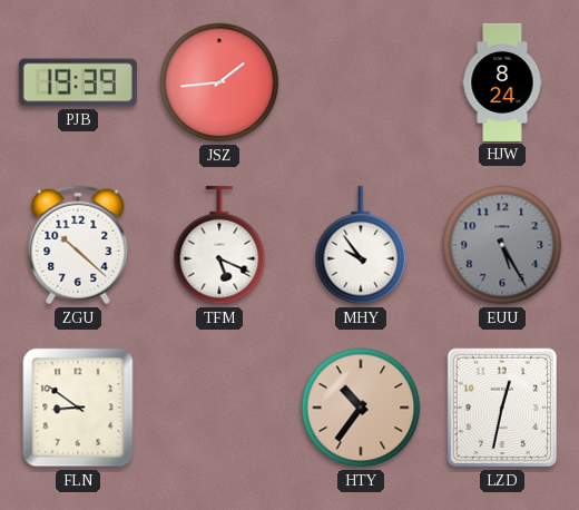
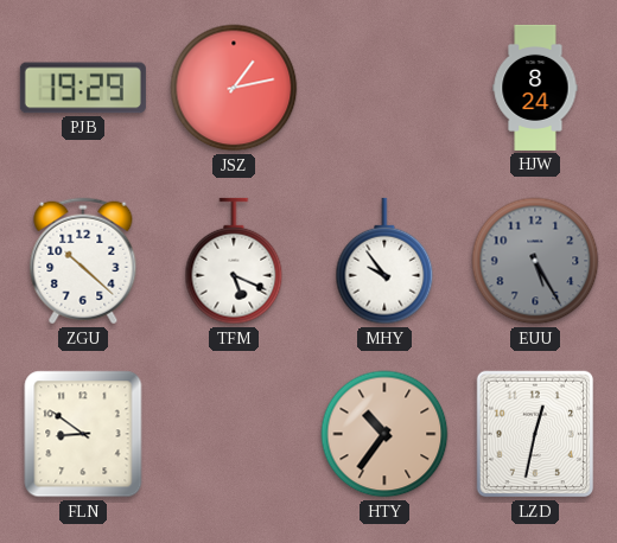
PJB: 19:39 -> 19:29 (83, 88)
JSZ: 1:44 -> 1:13 (234, 88)
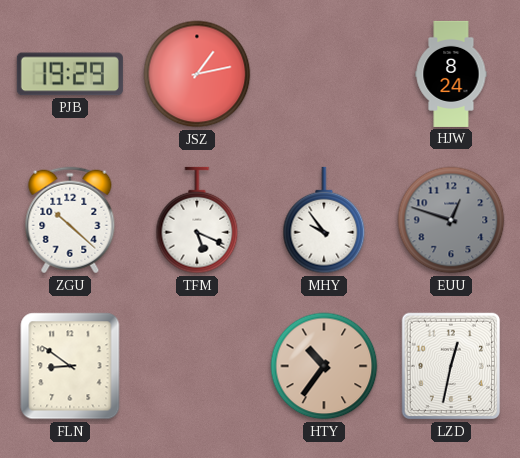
EUU: 5:25 -> 12:48 (451, 220)
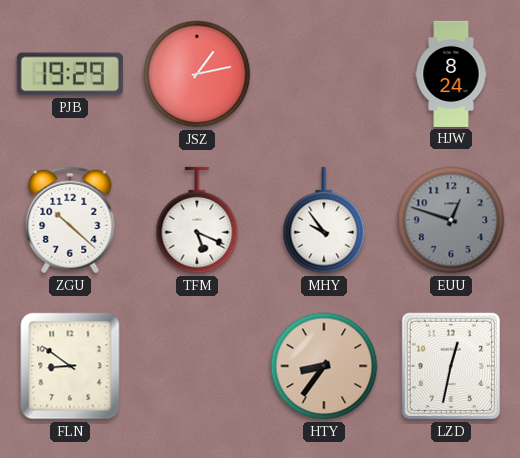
HTY: 10:36 -> 8:36 (324, 366)
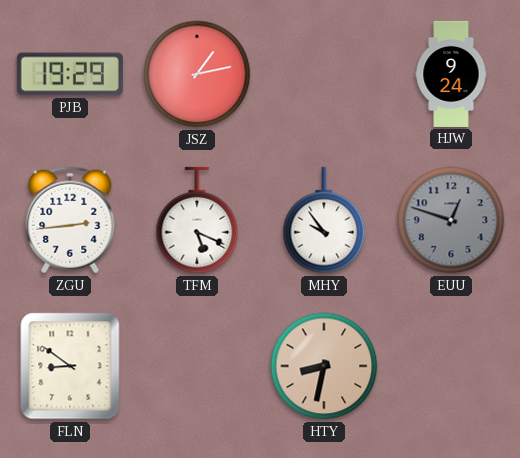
HJW: 8:24 -> 9:24 (451, 74)
ZGU: 10:22 -> 2:44 (70, 220)
HTY: 8:36 -> 8:32 (324, 366)
LZD: 12:32 -> none (451, 366)
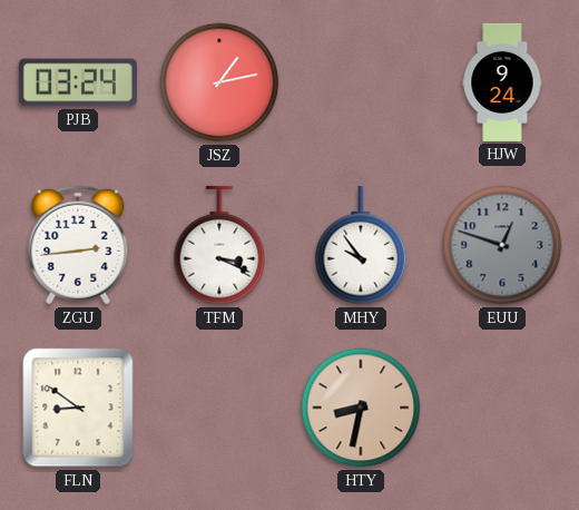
PJB: 19:29 -> 03:24 (78, 82)
TFM: 5:19 -> 3:19 (219, 245)
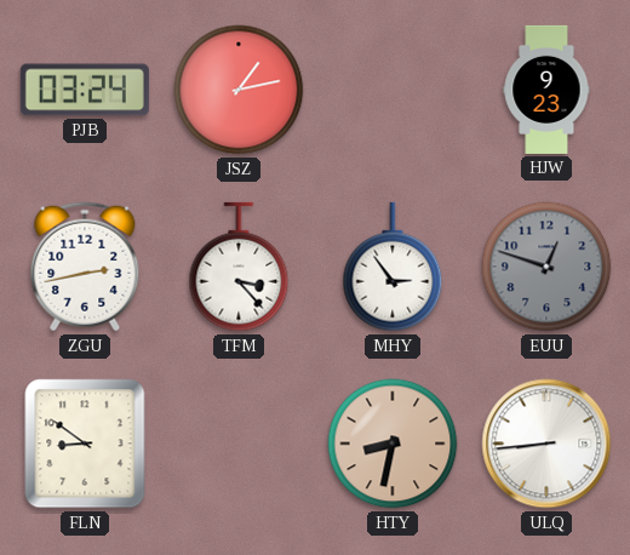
HJW: 9:24 -> 9:23 (546, 90)
ZGU: 2:44 -> 2:43 (85, 267)
TFM: 3:19 -> 3:23 (239, 267)
MHY: 9:54 -> 2:54 (393, 267)
ULQ: none -> 8:44 (546, 444)
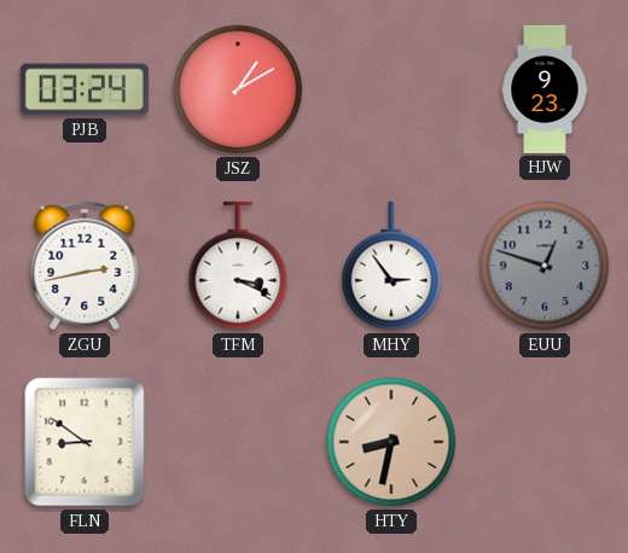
JSZ: 1:13 -> 1:10 (238, 89)
TFM: 3:23 -> 3:19 (238, 266)
ULQ: 8:44 -> none (546, 444)
